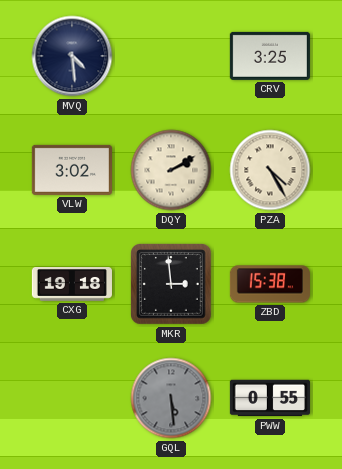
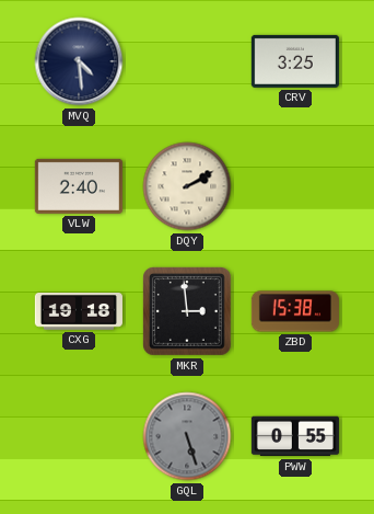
VLW: 3:02 -> 2:40 (79, 186)
PZA: 4:25 -> none (270, 170)
GQL: 5:29 -> 5:27 (187, 436)
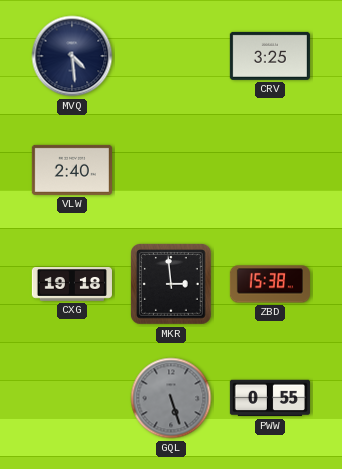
DQY: 2:10 -> none (187, 186)
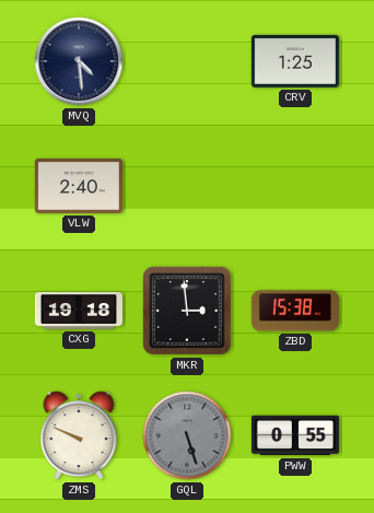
CRV: 3:25 -> 1:25 (295, 61)
ZMS: none -> 9:49 (79, 435)
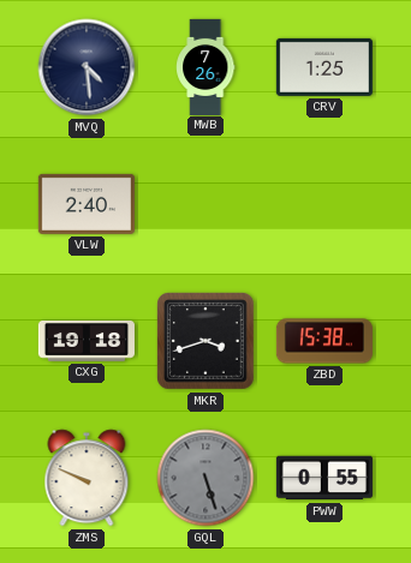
MWB: none -> 7:26 (207, 66)
MKR: 2:59 -> 3:42 (207, 342)
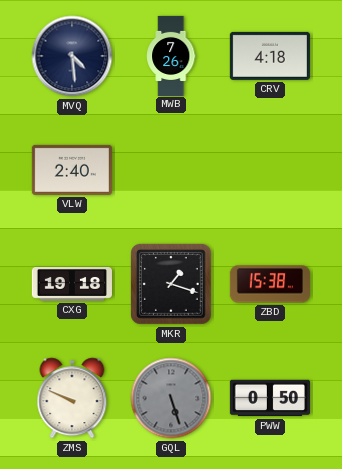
CRV: 1:25 -> 4:18 (270, 56)
MKR: 3:42 -> 1:18 (172, 285)
PWW: 0:55 -> 0:50 (270, 398)
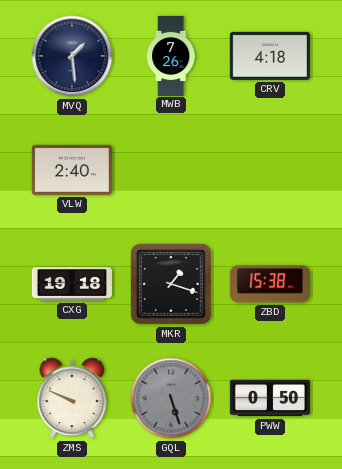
MVQ: 4:29 -> 1:29 (72, 56)
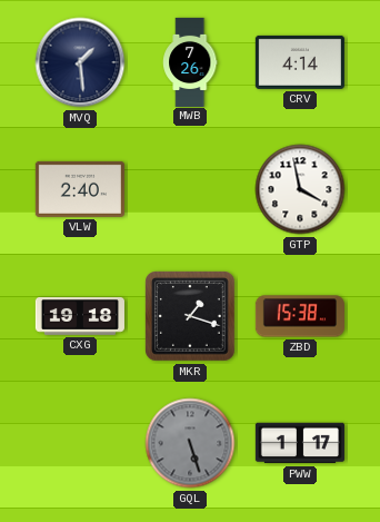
CRV: 4:18 -> 4:14 (300, 62)
GTP: none -> 3:58 (300, 189)
ZMS: 9:49 -> none (72, 398)
PWW: 0:50 -> 1:17 (300, 443)
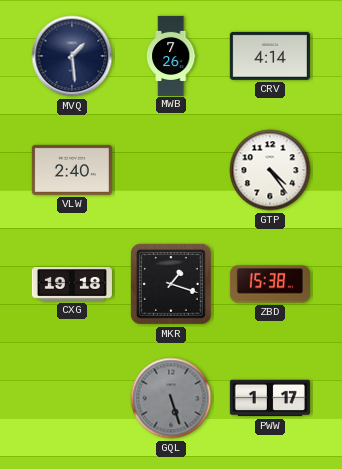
GTP: 3:58 -> 4:24 (270, 170)
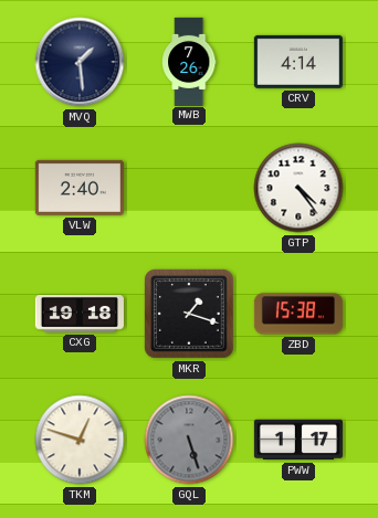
TKM: none -> 12:48 (80, 440)
